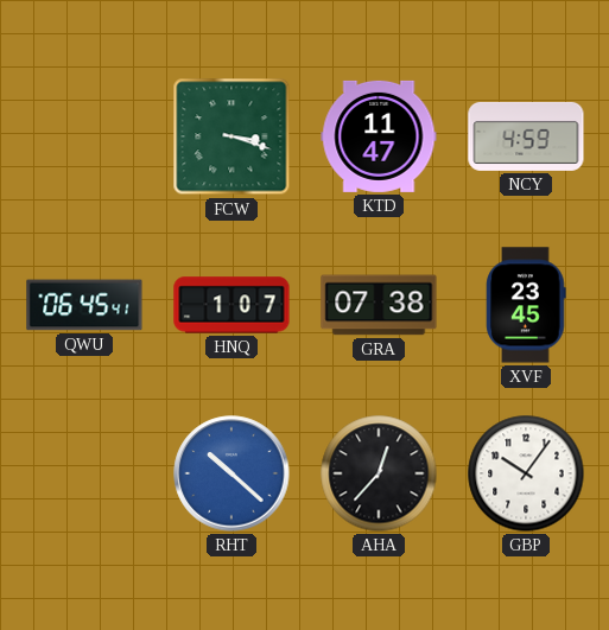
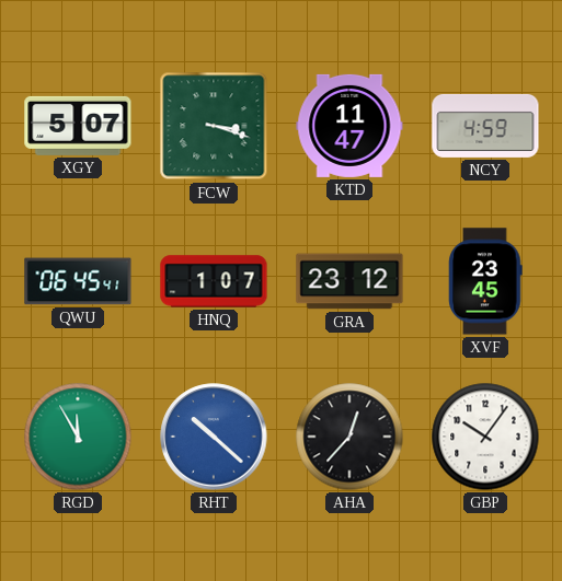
XGY: none -> 5:07 (78, 126)
GRA: 07:38 -> 23:12 (349, 281)
RGD: none -> 11:55 (78, 437)
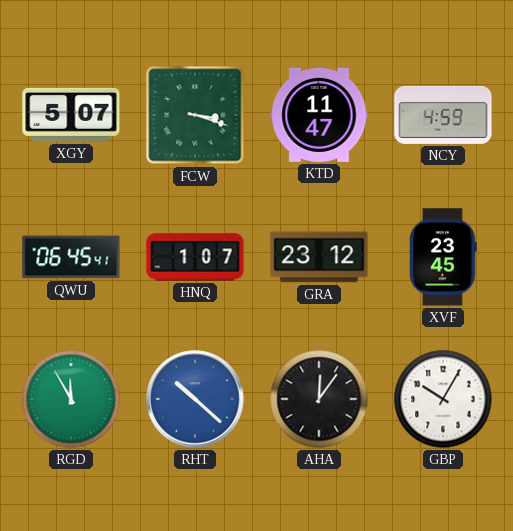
AHA: 12:37 -> 12:06 (319, 399)
GBP: 10:06 -> 10:05 (443, 399)
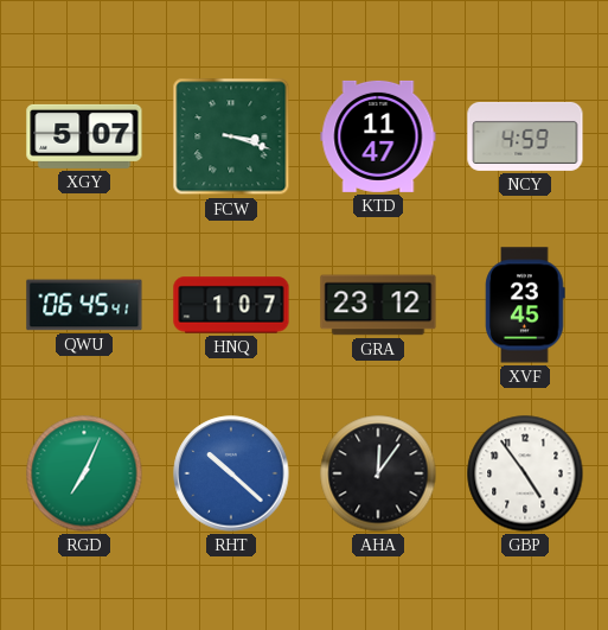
RGD: 11:55 -> 7:04 (84, 473)
GBP: 10:05 -> 4:54 (525, 473)
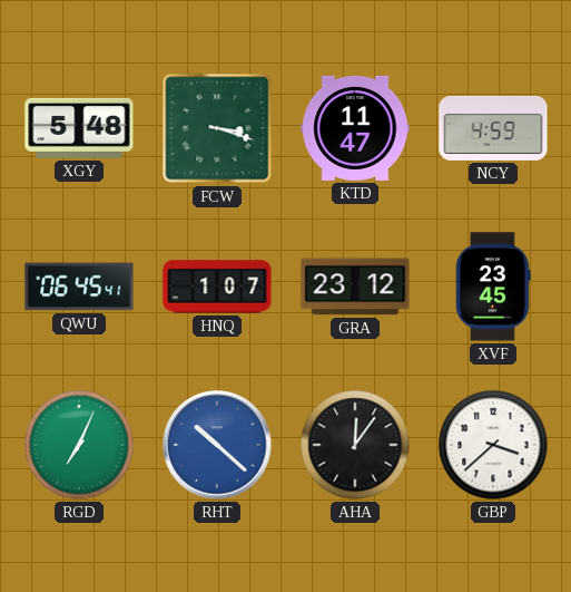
XGY: 5:07 -> 5:48 (79, 128)
GBP: 4:54 -> 3:38 (493, 445)
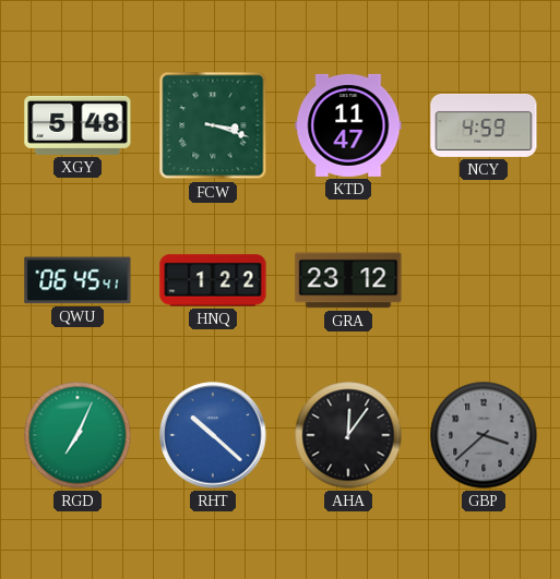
HNQ: 1:07 -> 1:22 (213, 280)
XVF: 23:45 -> none (493, 287)
GBP dial: white -> grey (484, 435)
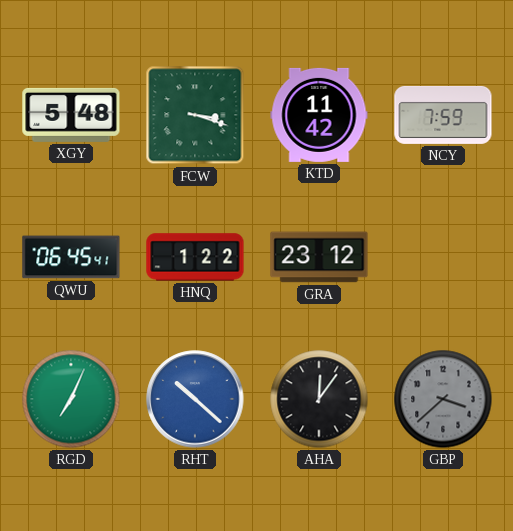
KTD: 11:47 -> 11:42 (319, 115)
NCY: 4:59 -> 7:59 (443, 115)
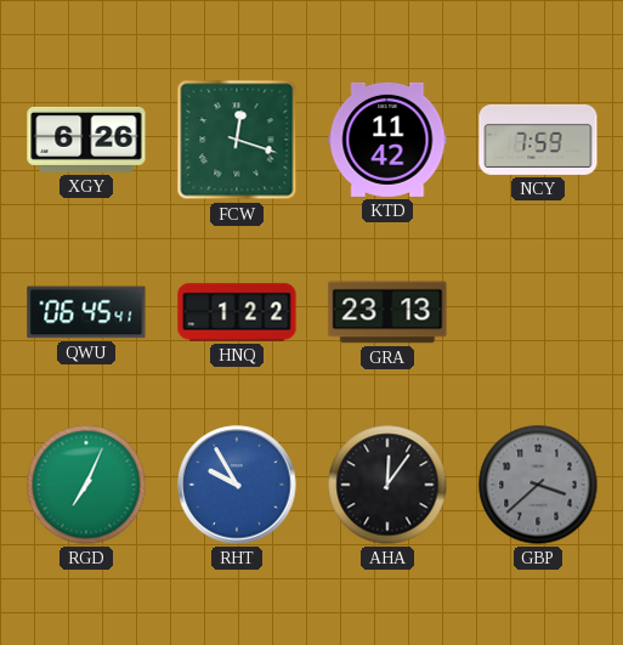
XGY: 5:48 -> 6:26 (86, 140)
FCW: 3:18 -> 12:18 (237, 140)
GRA: 23:12 -> 23:13 (387, 312)
RHT: 10:22 -> 9:55 (237, 485)
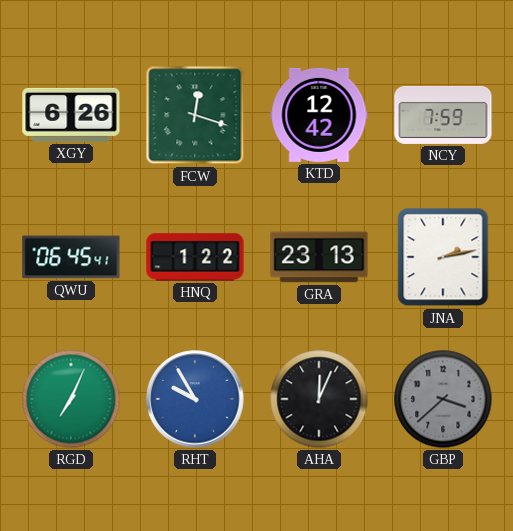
KTD: 11:42 -> 12:42 (319, 115)
JNA: none -> 2:13 (443, 257)
AHA: 12:06 -> 12:04 (319, 399)
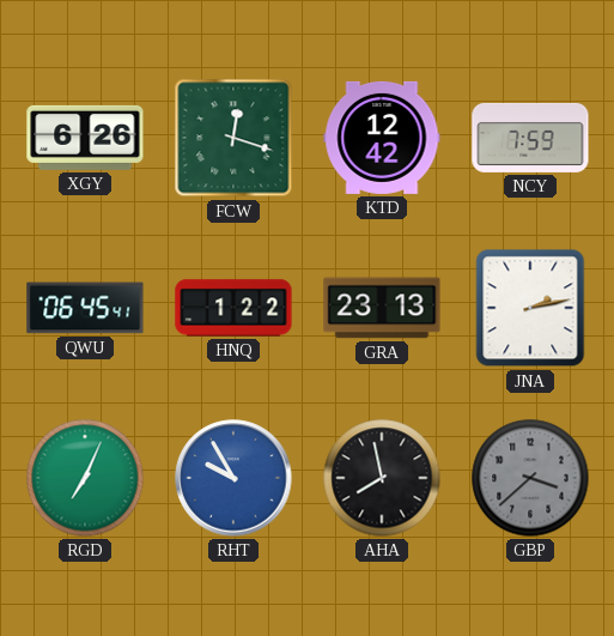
AHA: 12:04 -> 7:58 (382, 478)
